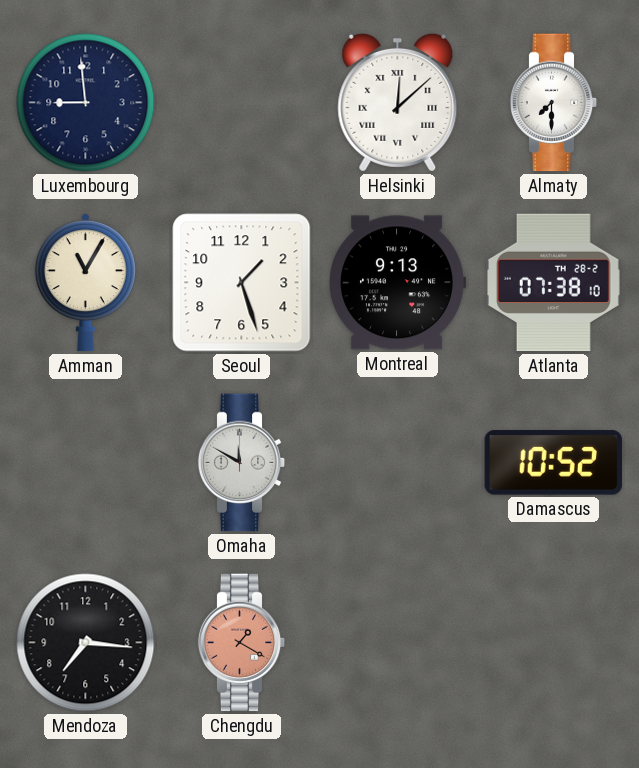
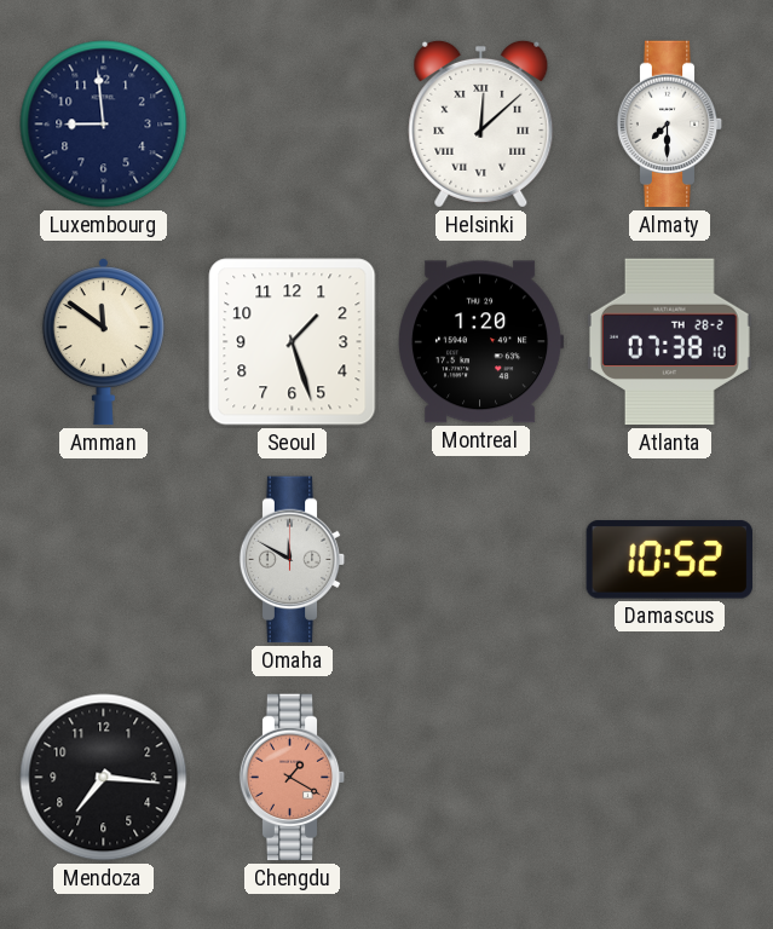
Amman: 11:05 -> 11:51 (103, 342)
Montreal: 9:13 -> 1:20 (481, 342)
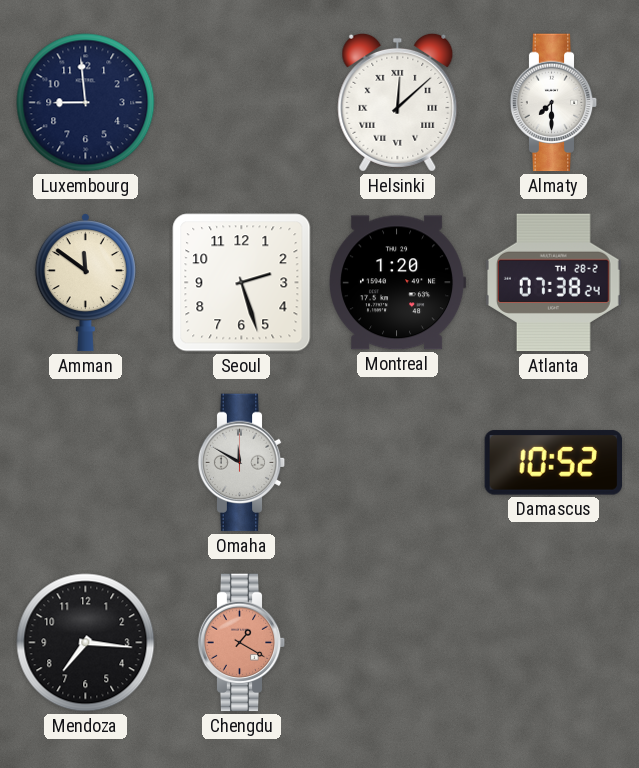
Seoul: 1:27 -> 2:27 (242, 283)
Atlanta: 07:38:10 -> 07:38:24 (553, 283)
